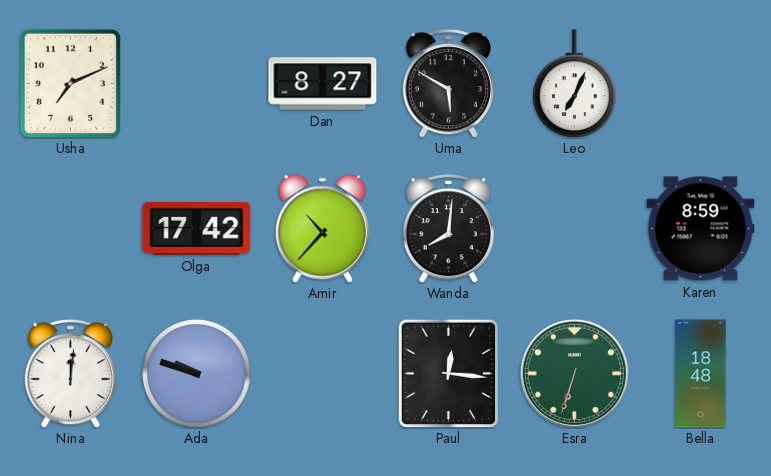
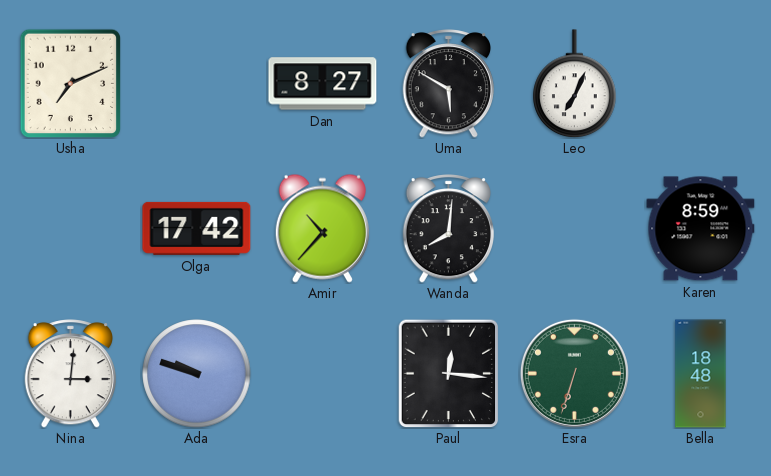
Nina: 12:01 -> 3:01 (70, 374)
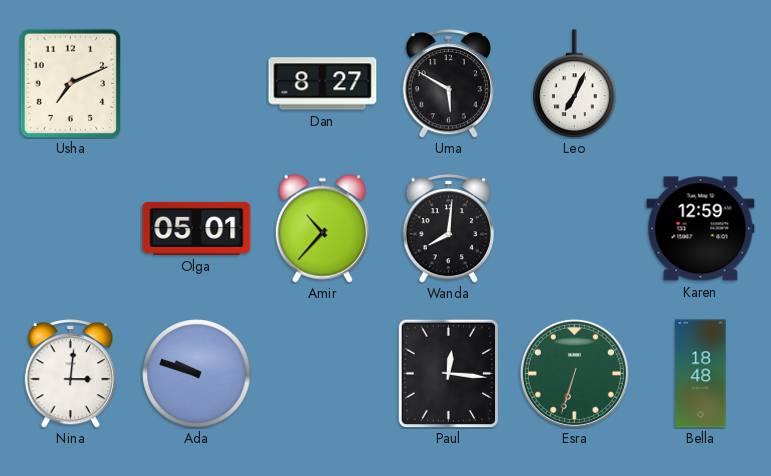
Olga: 17:42 -> 05:01 (197, 228)
Karen: 8:59 -> 12:59 (701, 229)
